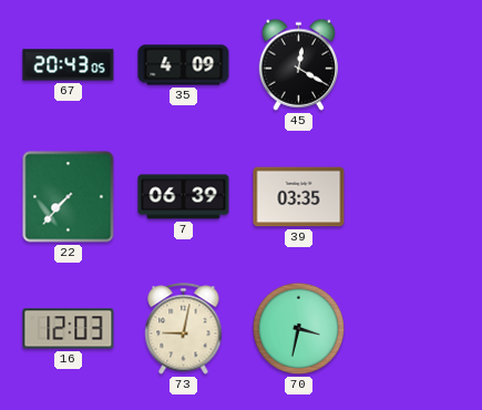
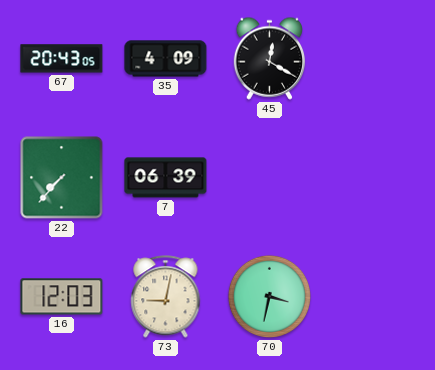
39: 03:35 -> none (299, 197)
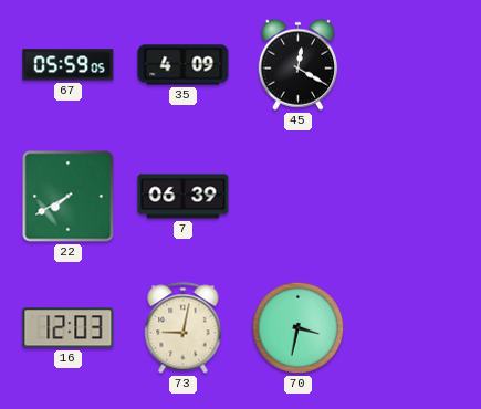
67: 20:43 -> 05:59 (69, 65)
22: 7:37 -> 7:40 (69, 197)
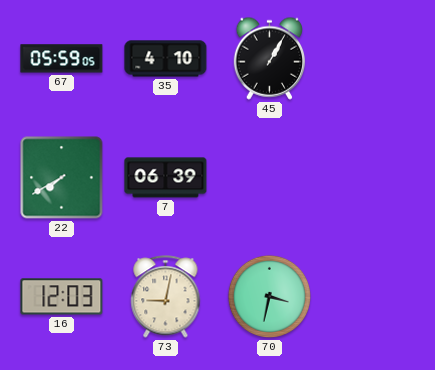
35: 4:09 -> 4:10 (166, 59)
45: 12:20 -> 1:05 (270, 58)
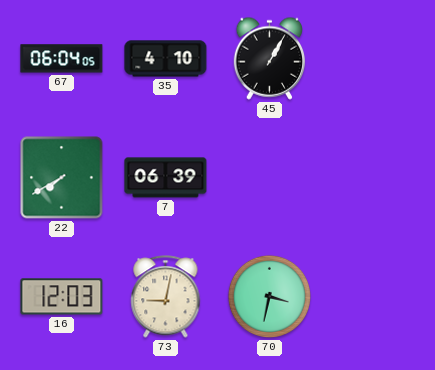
67: 05:59 -> 06:04 (62, 59)
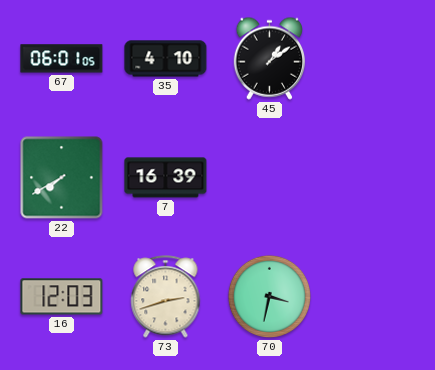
67: 06:04 -> 06:01 (62, 59)
45: 1:05 -> 1:09 (270, 58)
7: 06:39 -> 16:39 (166, 178)
73: 9:02 -> 2:42 (166, 297)
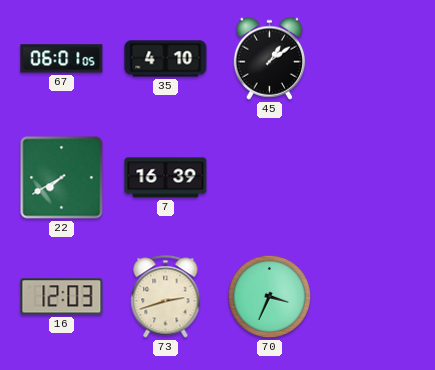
70: 3:32 -> 3:34 (269, 296)
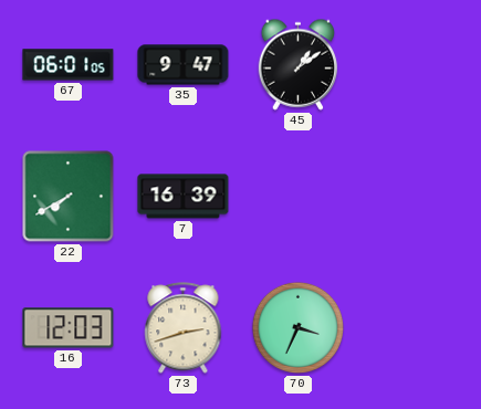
35: 4:10 -> 9:47 (184, 65)
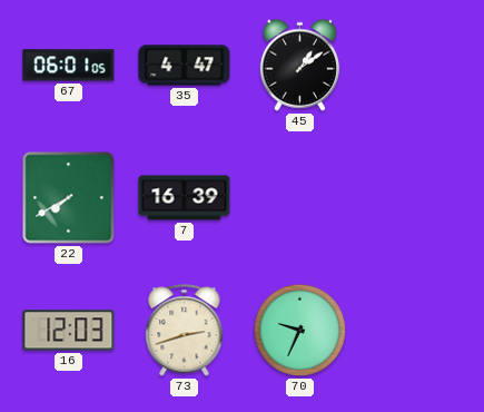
35: 9:47 -> 4:47 (185, 66)
70: 3:34 -> 9:34 (299, 330)
